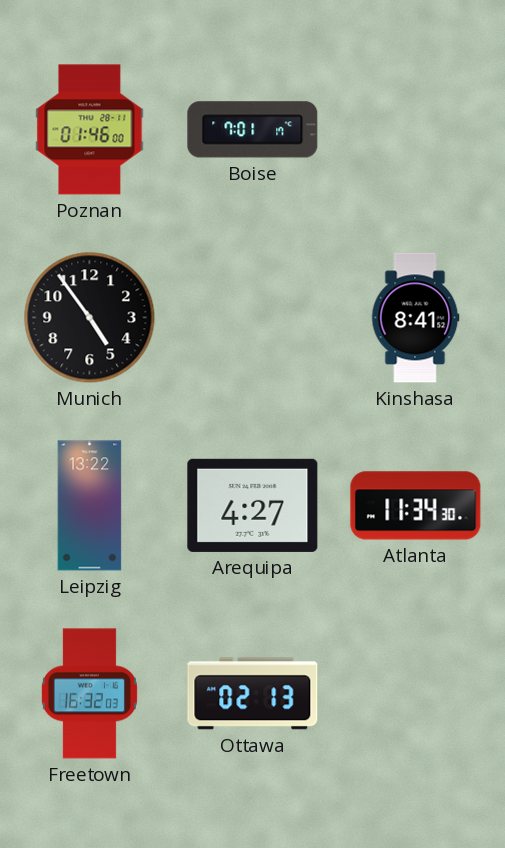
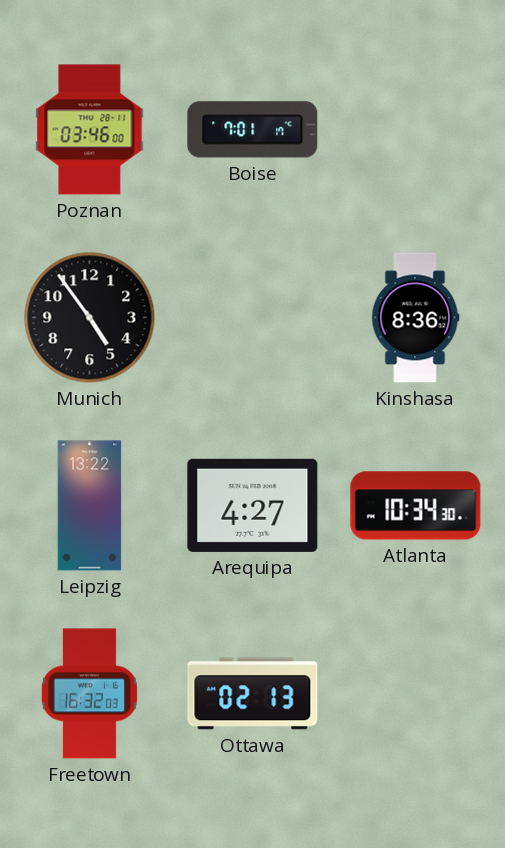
Poznan: 01:46 -> 03:46 (90, 130)
Kinshasa: 8:41 -> 8:36 (415, 318)
Atlanta: 11:34 -> 10:34 (416, 506)
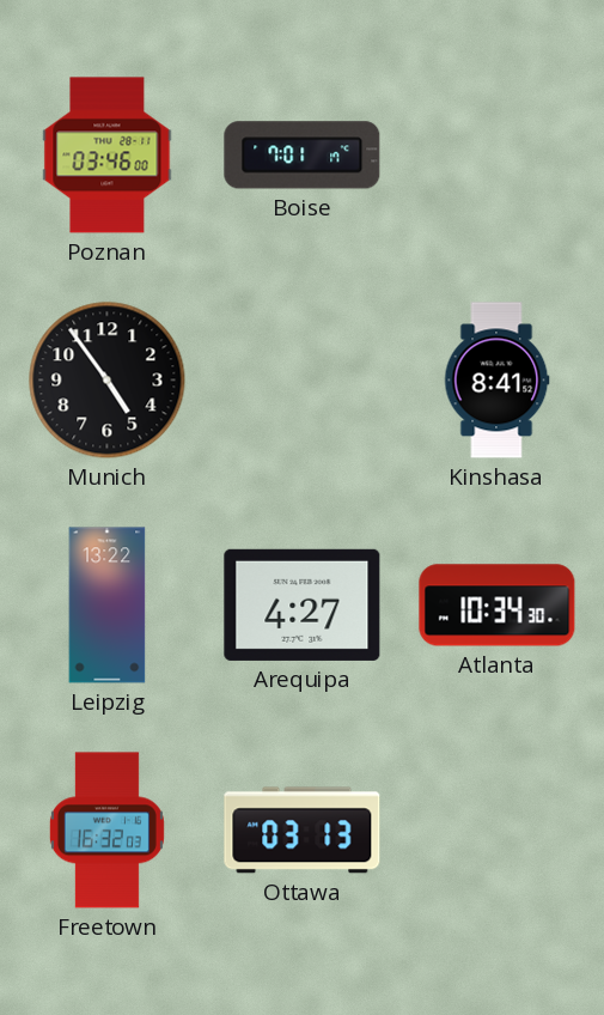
Kinshasa: 8:36 -> 8:41 (496, 381)
Ottawa: 02:13 -> 03:13 (303, 831)
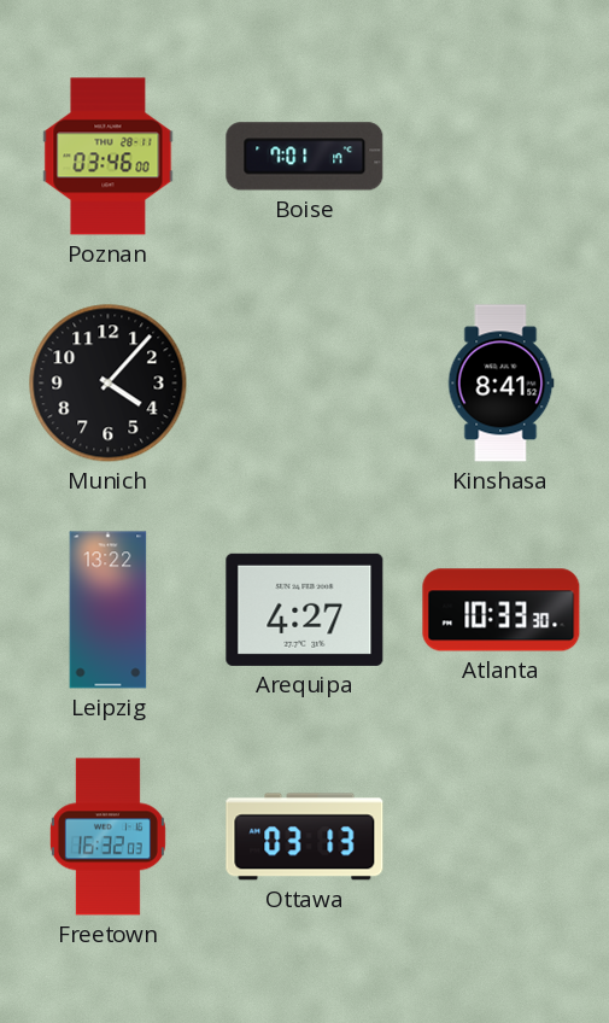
Munich: 4:54 -> 4:07 (109, 384)
Atlanta: 10:34 -> 10:33 (502, 610)
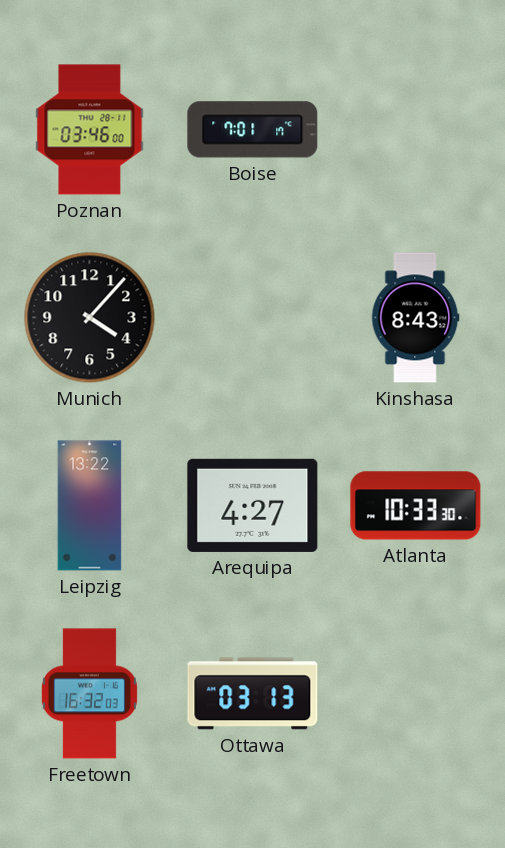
Kinshasa: 8:41 -> 8:43 (415, 318)
